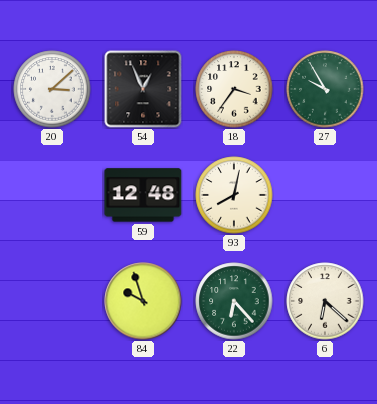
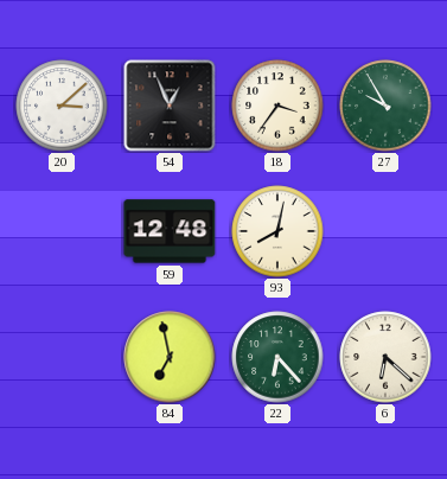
84: 9:57 -> 6:58 (170, 357)
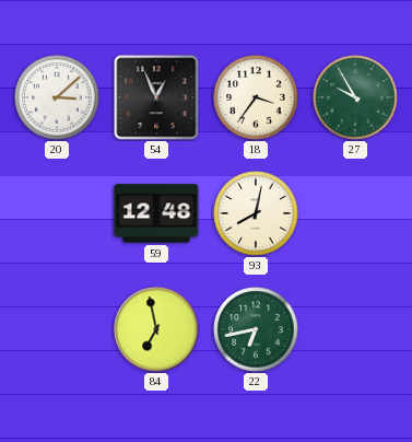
22: 6:23 -> 6:43 (256, 329)
6: 6:22 -> none (385, 357)
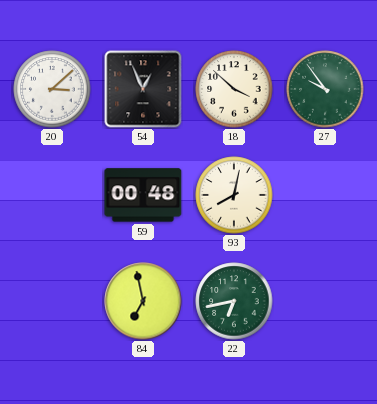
18: 3:36 -> 3:52 (234, 89)
27: 9:55 -> 9:54 (325, 89)
59: 12:48 -> 00:48 (143, 195)
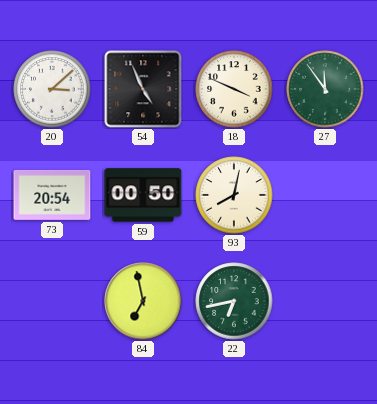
54: 12:56 -> 4:56 (143, 89)
18: 3:52 -> 3:49 (234, 89)
27: 9:54 -> 11:54 (325, 89)
73: none -> 20:54 (52, 195)
59: 00:48 -> 00:50 (143, 195)
